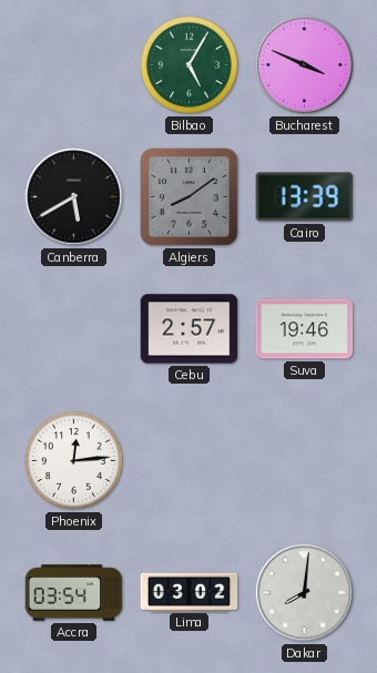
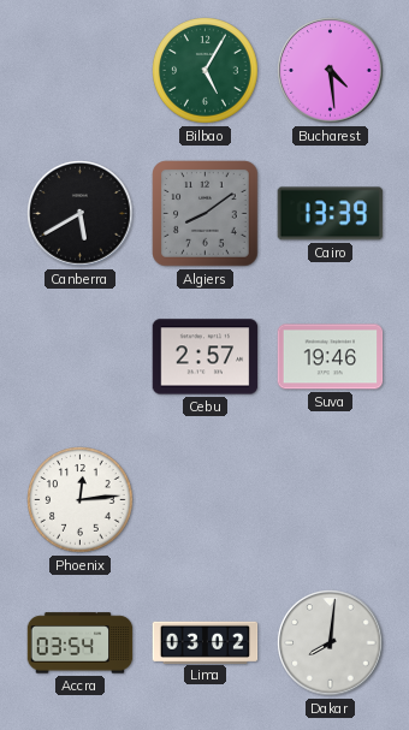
Bucharest: 3:49 -> 4:29 (331, 71)
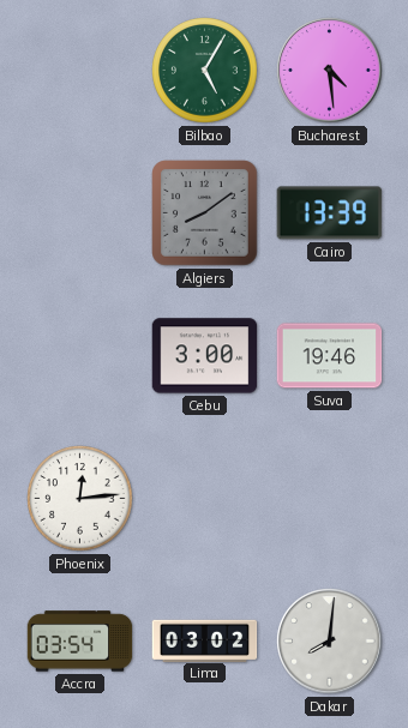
Canberra: 5:40 -> none (81, 214)
Cebu: 2:57 -> 3:00 (205, 356)
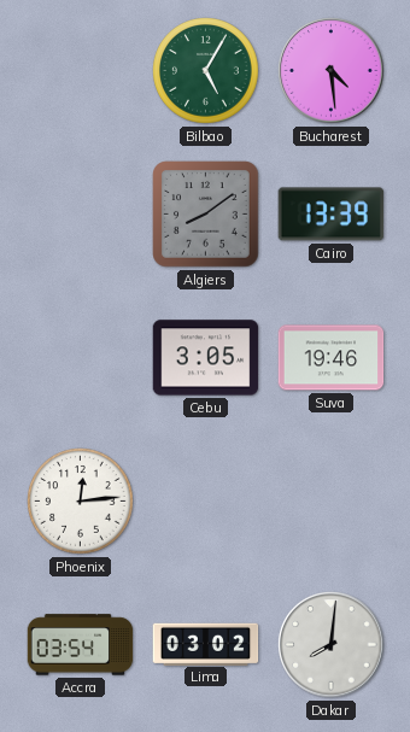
Cebu: 3:00 -> 3:05 (206, 358)
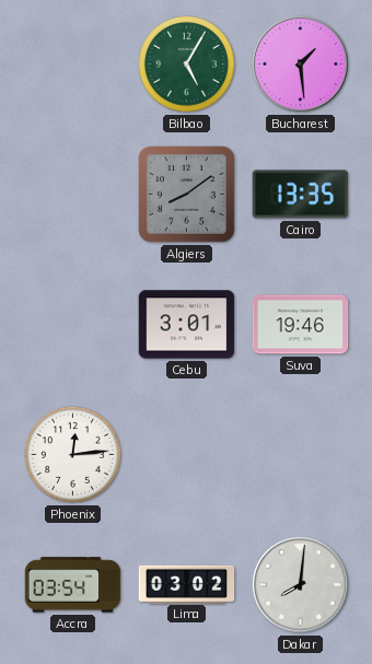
Bucharest: 4:29 -> 1:29 (301, 65)
Cairo: 13:39 -> 13:35 (301, 195)
Cebu: 3:05 -> 3:01 (187, 325)
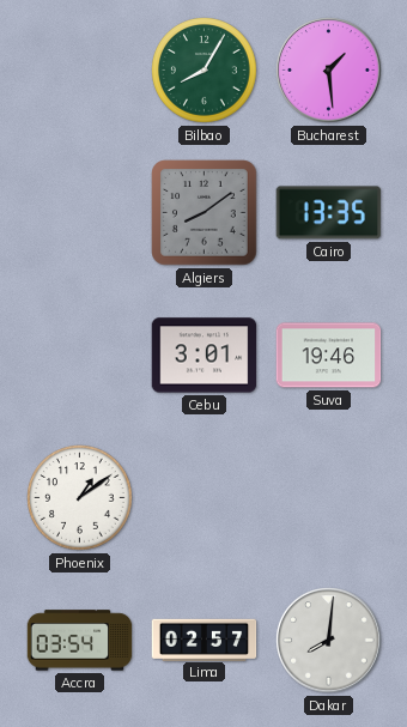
Bilbao: 5:05 -> 8:05 (205, 71)
Phoenix: 12:14 -> 1:09 (80, 498)
Lima: 03:02 -> 02:57 (205, 640)
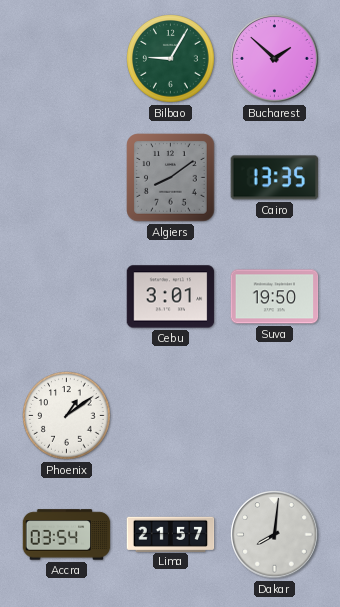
Bilbao: 8:05 -> 9:05 (171, 59)
Bucharest: 1:29 -> 1:52 (275, 59)
Suva: 19:46 -> 19:50 (275, 297)
Lima: 02:57 -> 21:57 (171, 534)
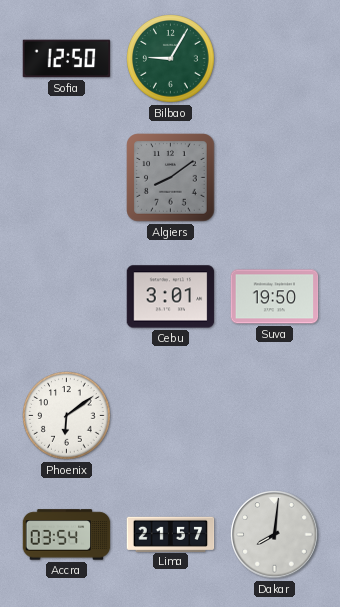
Sofia: none -> 12:50 (67, 59)
Bucharest: 1:52 -> none (275, 59)
Cairo: 13:35 -> none (275, 178)
Phoenix: 1:09 -> 6:09 (67, 416)
